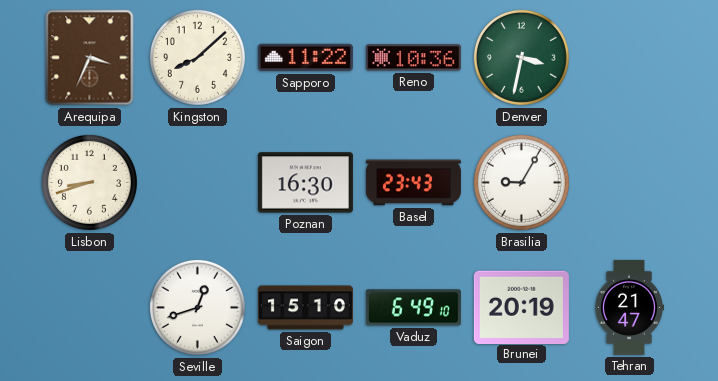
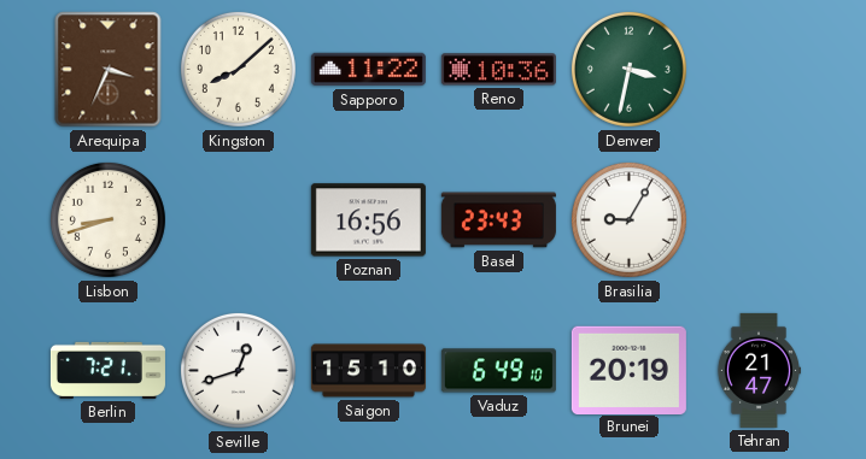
Poznan: 16:30 -> 16:56 (368, 220)
Berlin: none -> 7:21 (107, 370)
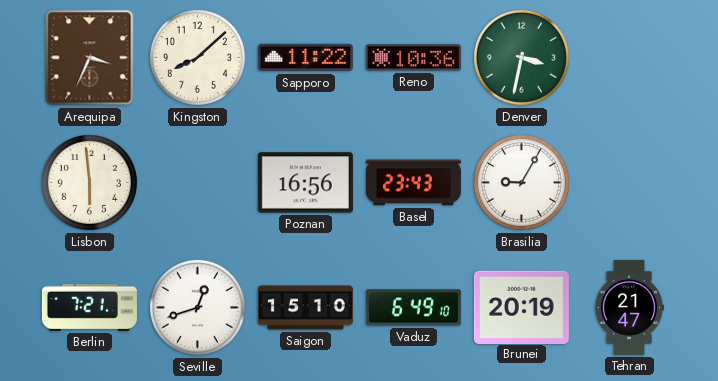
Lisbon: 8:42 -> 5:59 (89, 182)
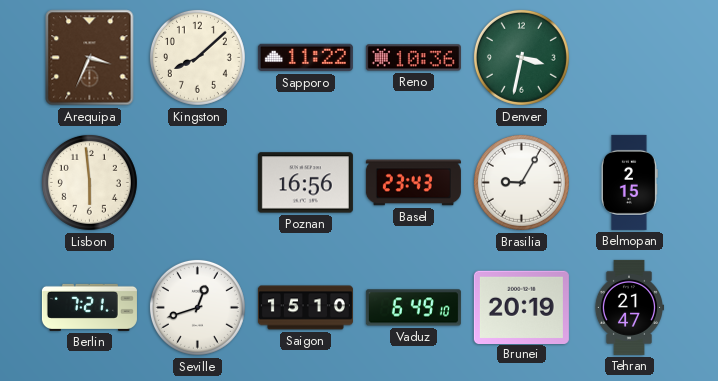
Belmopan: none -> 2:15 (629, 182)
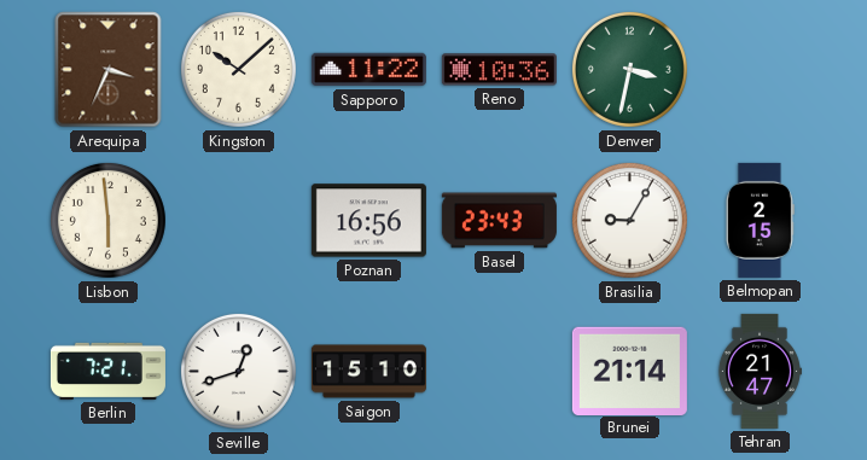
Kingston: 8:08 -> 10:08 (238, 69)
Vaduz: 6:49 -> none (413, 308)
Brunei: 20:19 -> 21:14 (629, 371)
